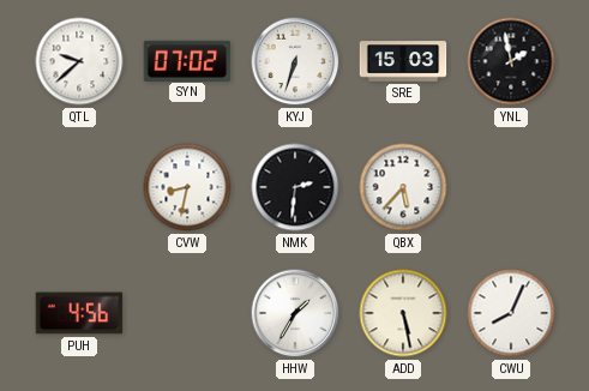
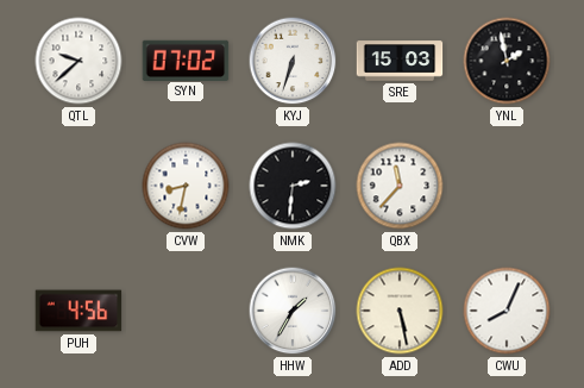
QBX: 5:37 -> 11:37 (400, 186)
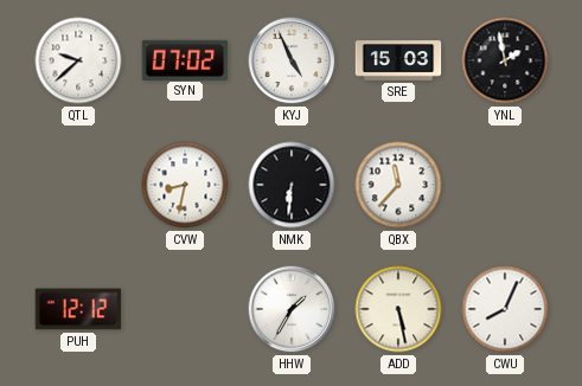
KYJ: 6:33 -> 4:56 (292, 60)
NMK: 2:31 -> 6:31 (292, 185)
PUH: 4:56 -> 12:12 (78, 309)
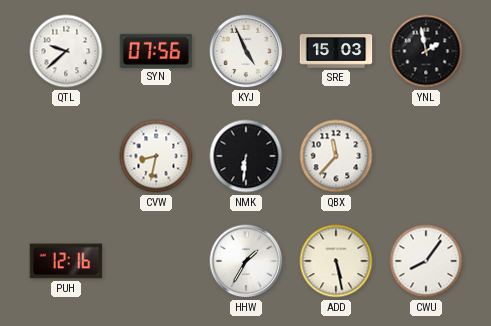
SYN: 07:02 -> 07:56 (156, 50)
PUH: 12:12 -> 12:16 (66, 261)
CWU: 8:04 -> 8:06 (426, 261)
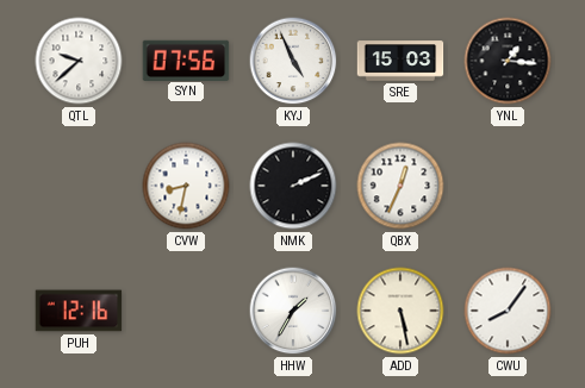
YNL: 1:58 -> 1:16 (508, 61)
NMK: 6:31 -> 2:11 (293, 186)
QBX: 11:37 -> 12:34 (400, 186)
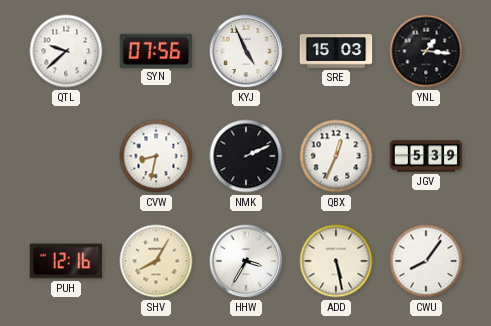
JGV: none -> 5:39 (426, 156)
SHV: none -> 8:05 (156, 261)
HHW: 1:35 -> 3:35 (246, 261)
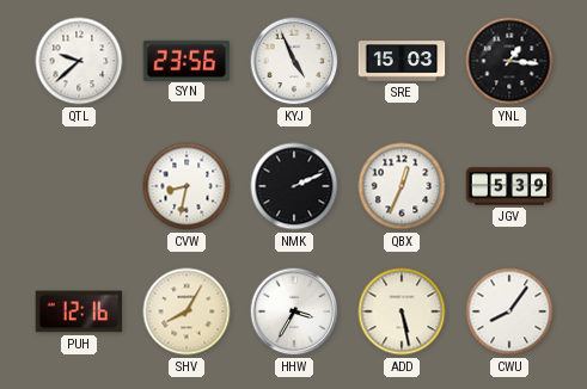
SYN: 07:56 -> 23:56 (187, 60)
